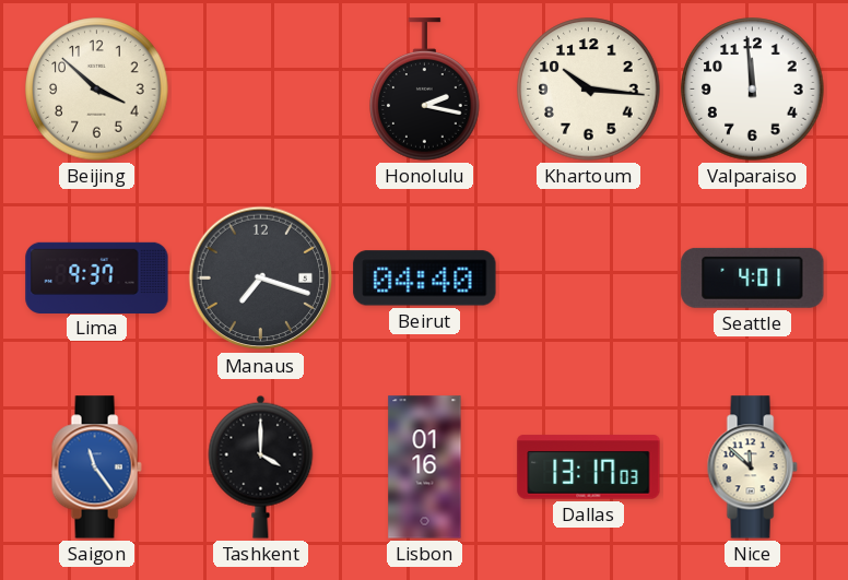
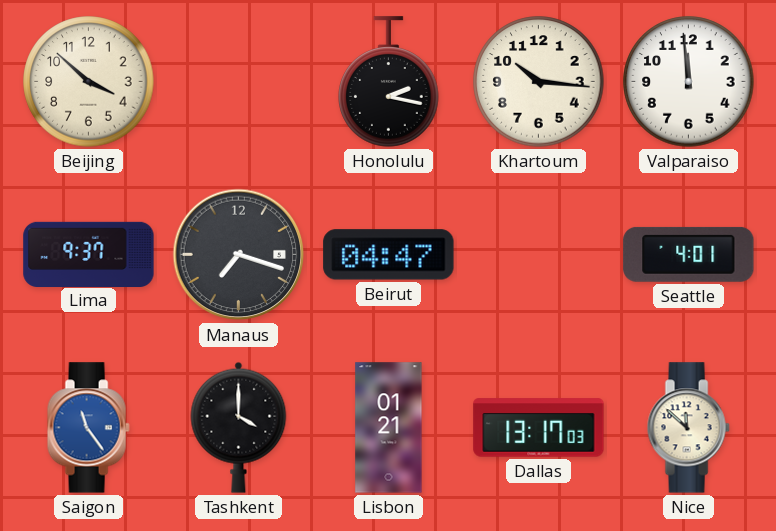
Beirut: 04:40 -> 04:47 (389, 255)
Lisbon: 01:16 -> 01:21 (389, 428)
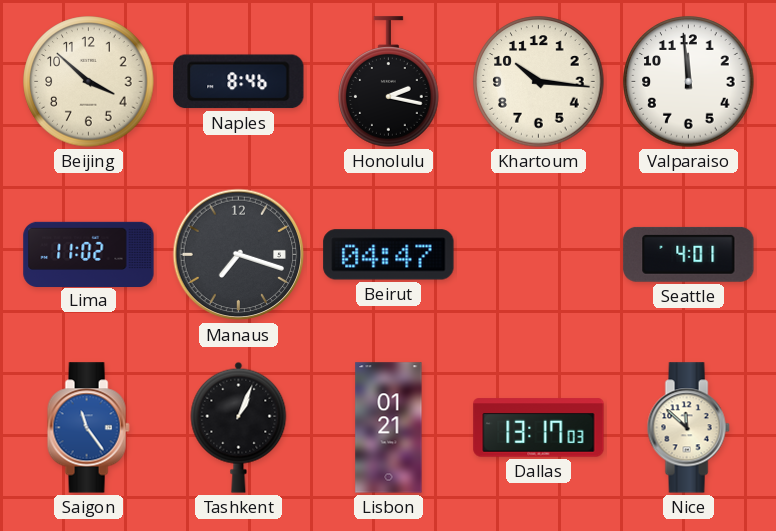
Naples: none -> 8:46 (239, 82)
Lima: 9:37 -> 11:02 (89, 254)
Tashkent: 4:00 -> 1:04 (239, 427)
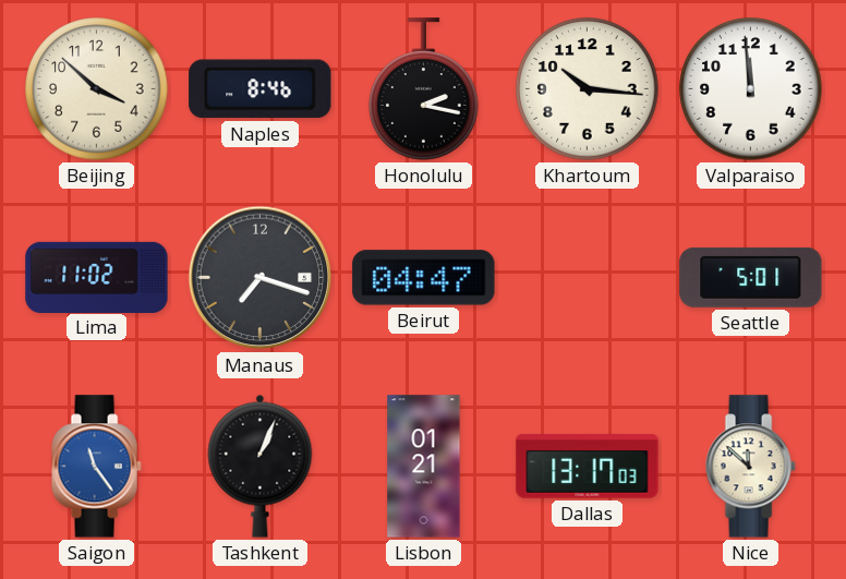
Seattle: 4:01 -> 5:01 (751, 277)
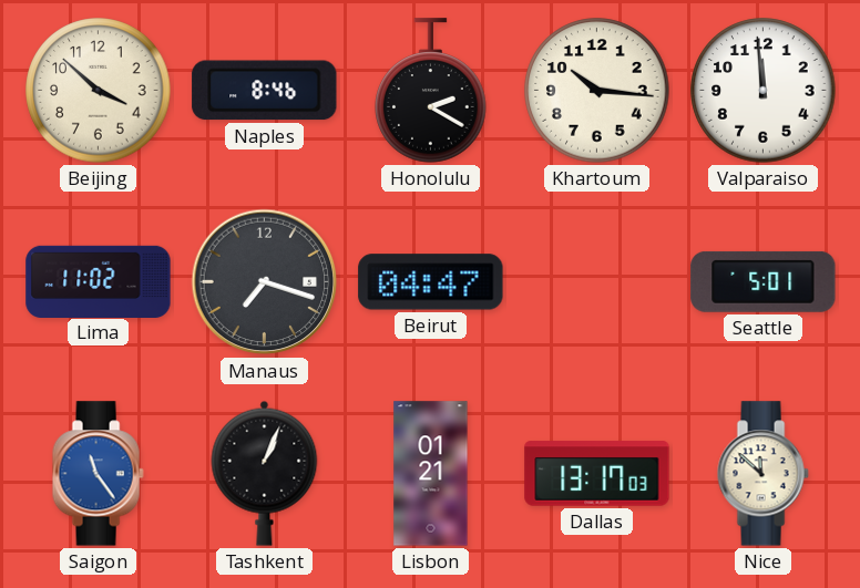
Honolulu: 2:17 -> 2:20 (431, 91)
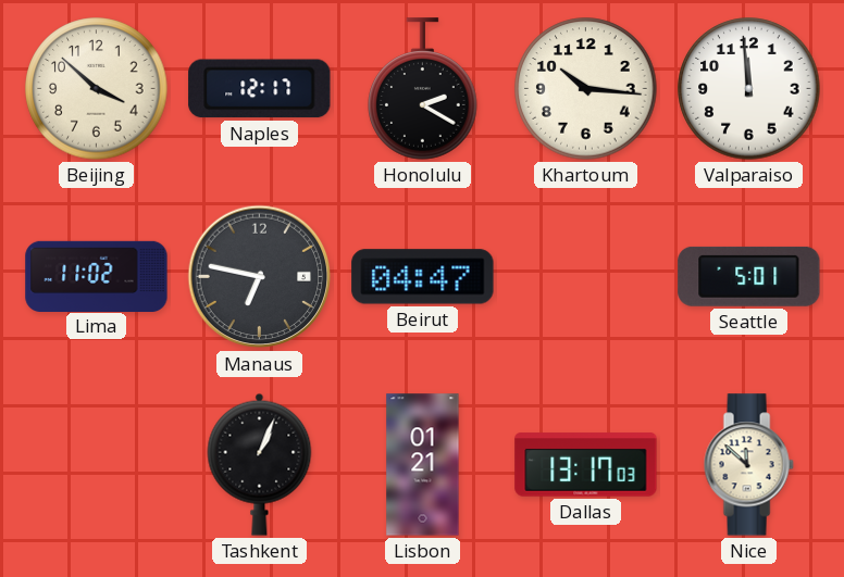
Naples: 8:46 -> 12:17 (260, 89)
Manaus: 7:18 -> 6:47 (260, 277)
Saigon: 11:24 -> none (98, 474)
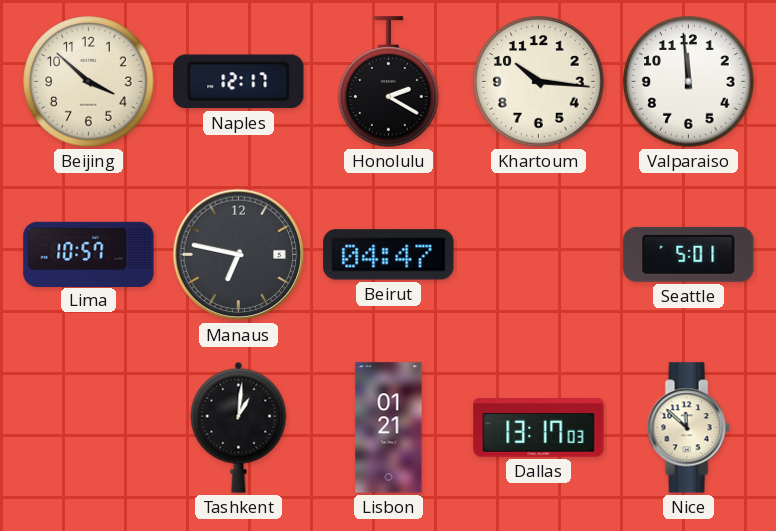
Lima: 11:02 -> 10:57 (89, 254)
Tashkent: 1:04 -> 1:01 (239, 427)
